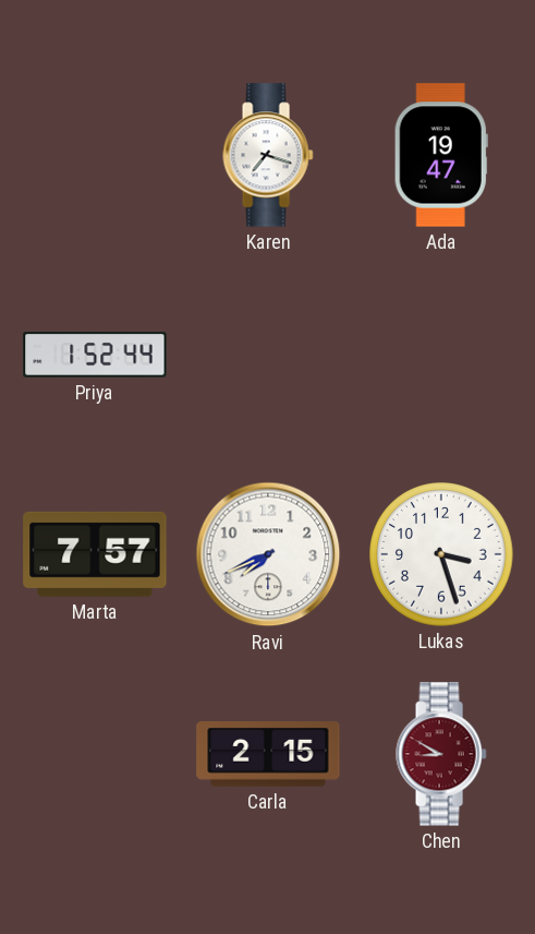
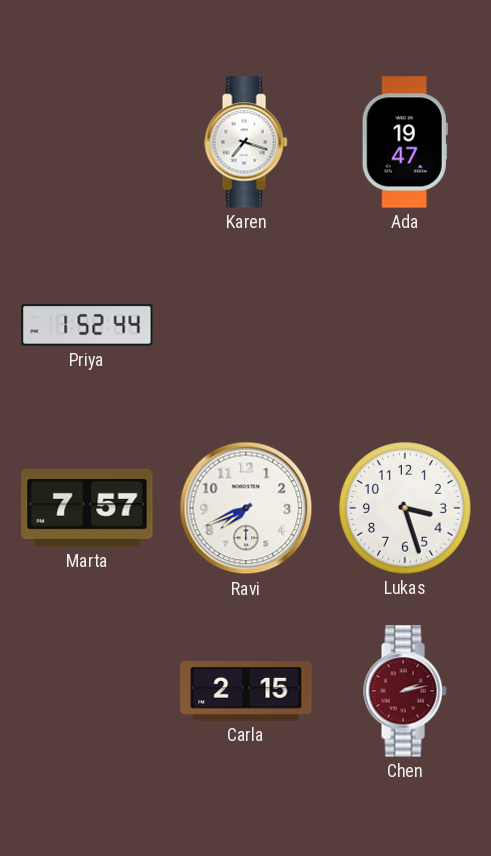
Chen: 8:50 -> 2:13 (405, 691)
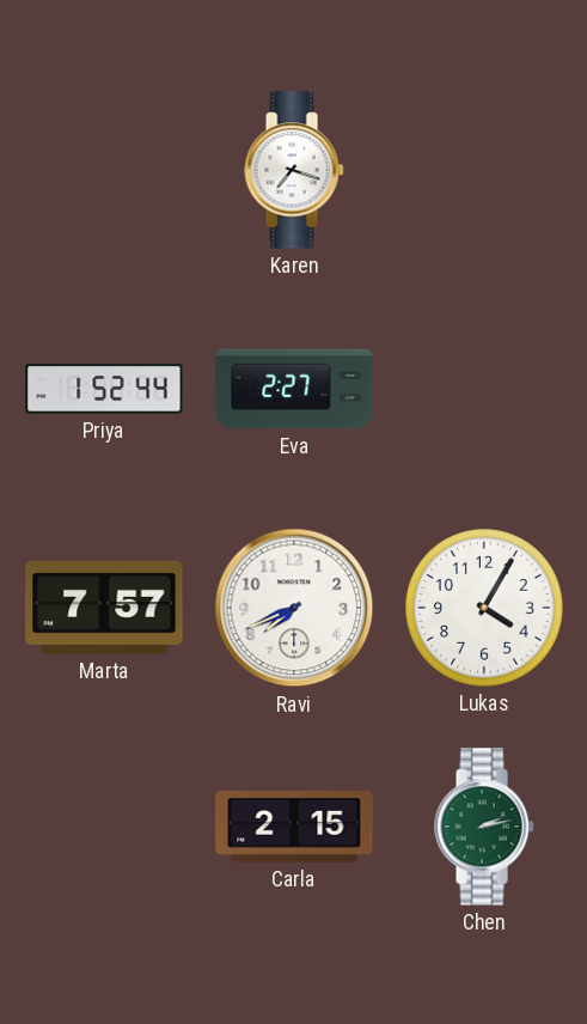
Ada: 19:47 -> none (405, 142)
Eva: none -> 2:27 (294, 389)
Lukas: 3:27 -> 4:05 (484, 608)
Chen dial: burgundy -> green (484, 827)
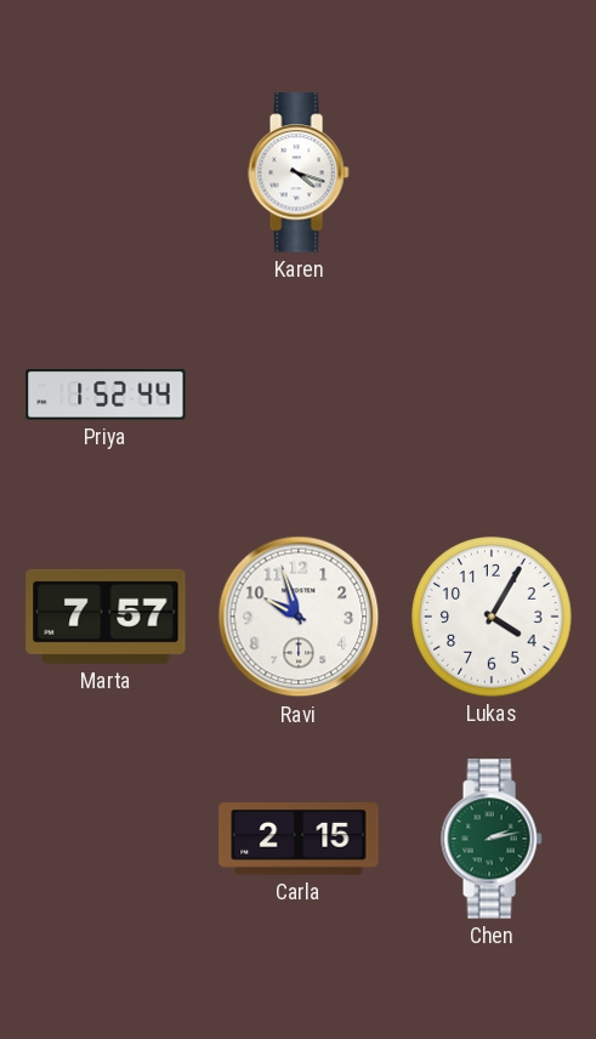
Karen: 7:18 -> 4:18 (299, 172)
Eva: 2:27 -> none (294, 389)
Ravi: 7:41 -> 9:57 (299, 617)
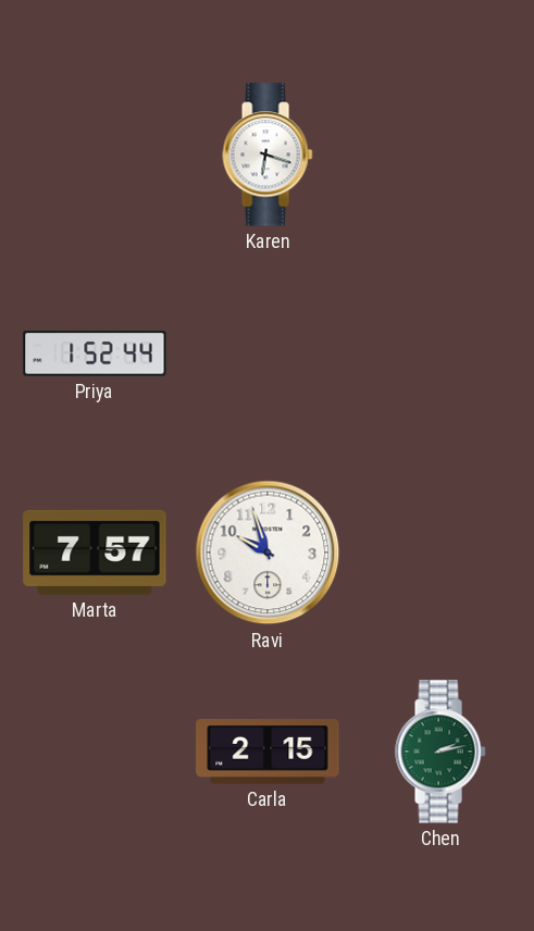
Karen: 4:18 -> 6:18 (268, 154)
Lukas: 4:05 -> none (492, 617)
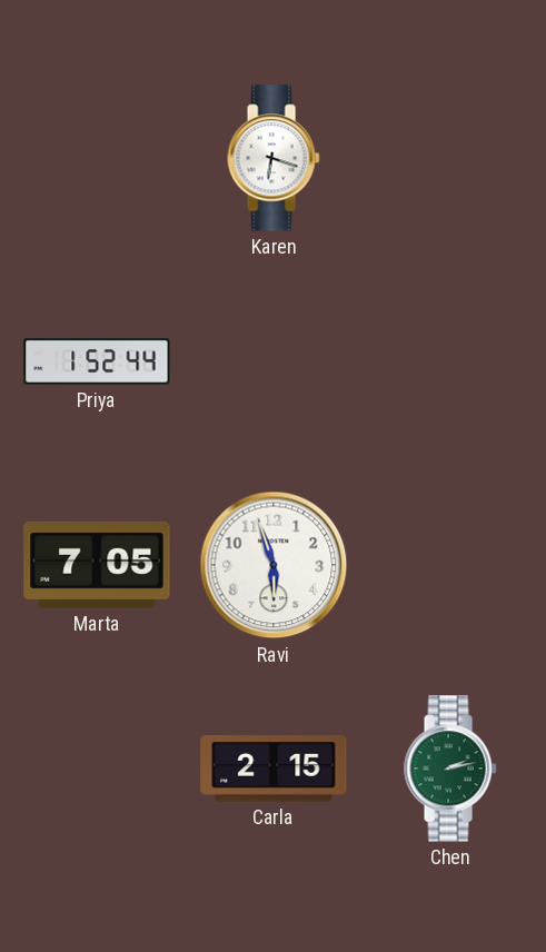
Marta: 7:57 -> 7:05 (97, 565)
Ravi: 9:57 -> 5:57 (274, 565)
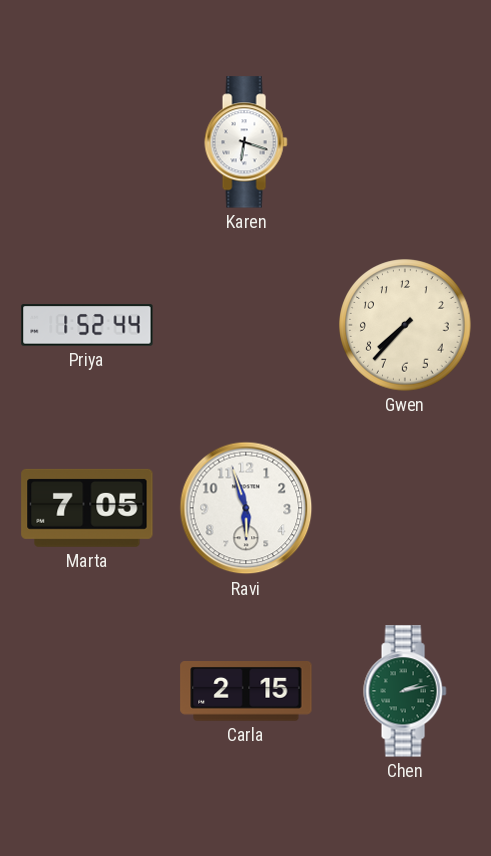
Gwen: none -> 7:37 (405, 325)
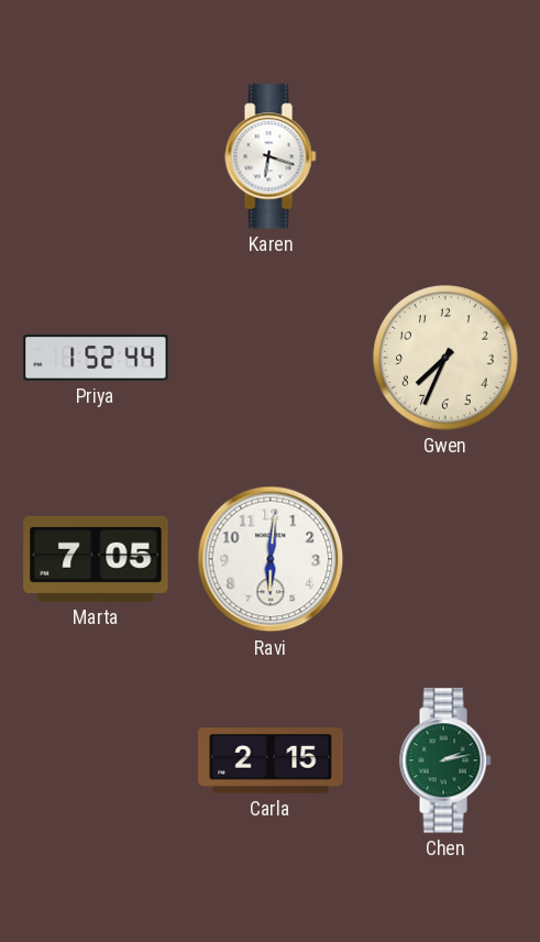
Gwen: 7:37 -> 7:34 (445, 358)
Ravi: 5:57 -> 6:01 (271, 559)
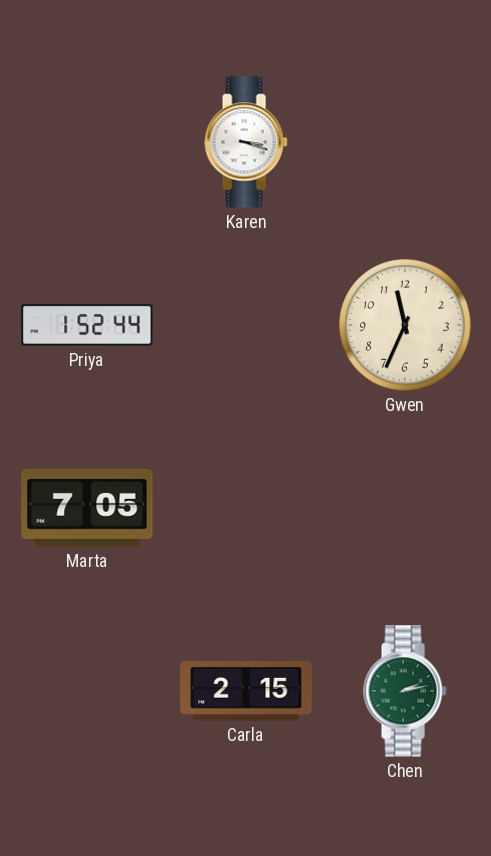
Karen: 6:18 -> 3:18 (246, 142)
Gwen: 7:34 -> 11:34 (405, 325)
Ravi: 6:01 -> none (271, 559)
